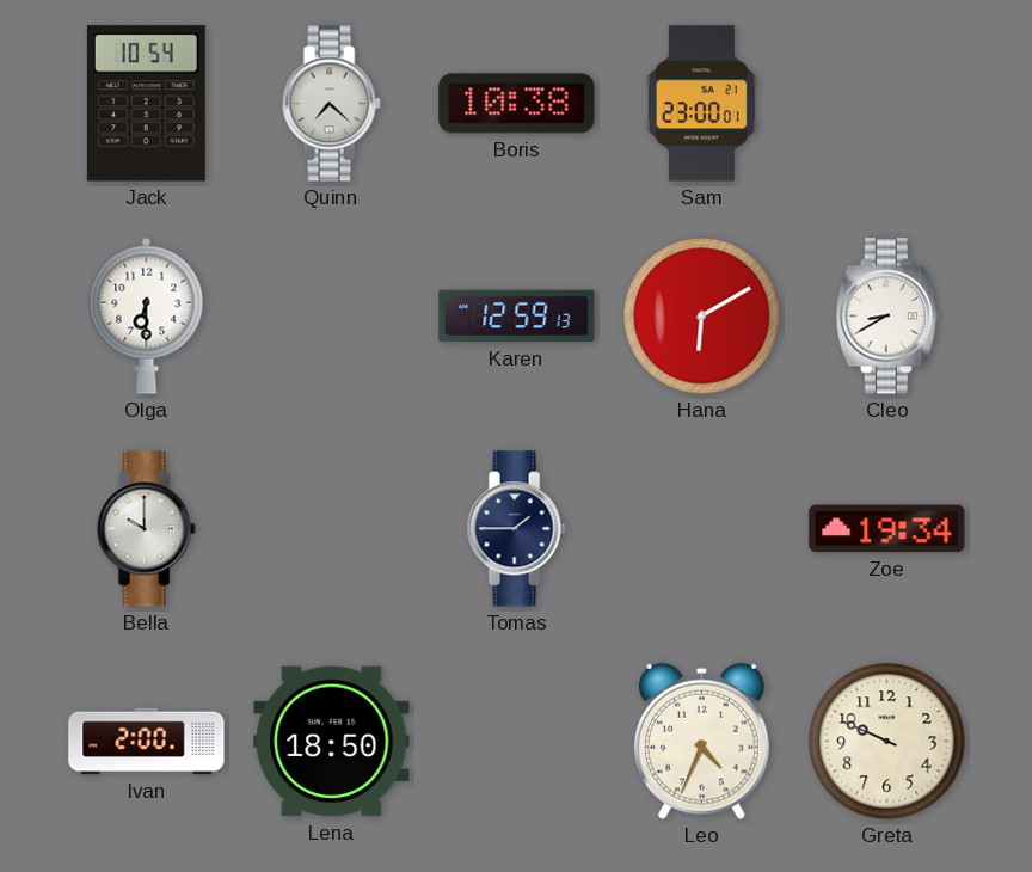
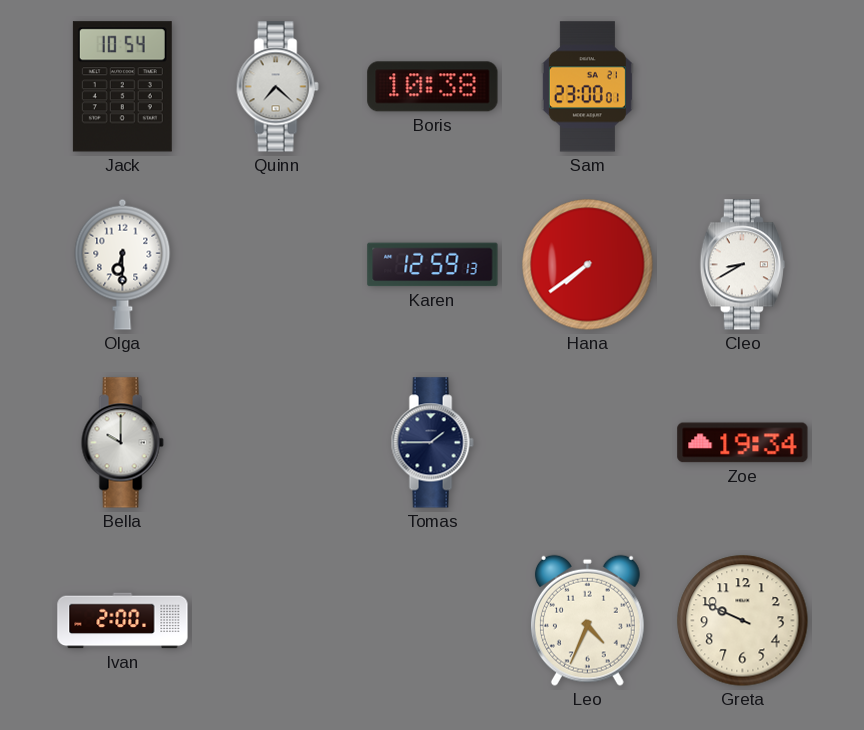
Hana: 6:10 -> 7:39 (588, 265)
Lena: 18:50 -> none (332, 742)
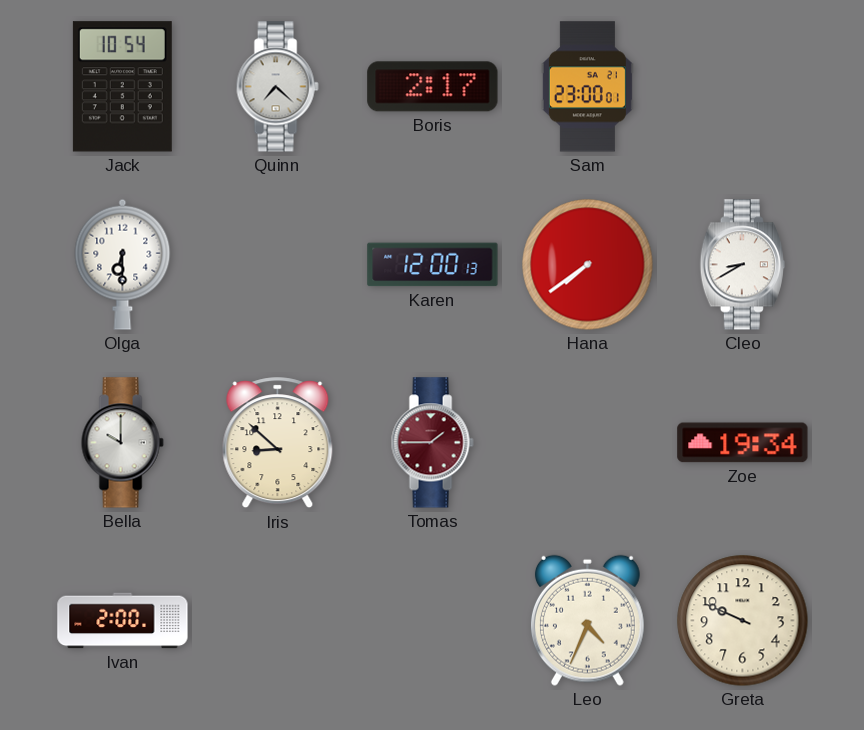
Boris: 10:38 -> 2:17 (433, 87)
Karen: 12:59 -> 12:00 (433, 265)
Iris: none -> 8:52 (278, 443)
Tomas dial: navy -> burgundy (432, 443)
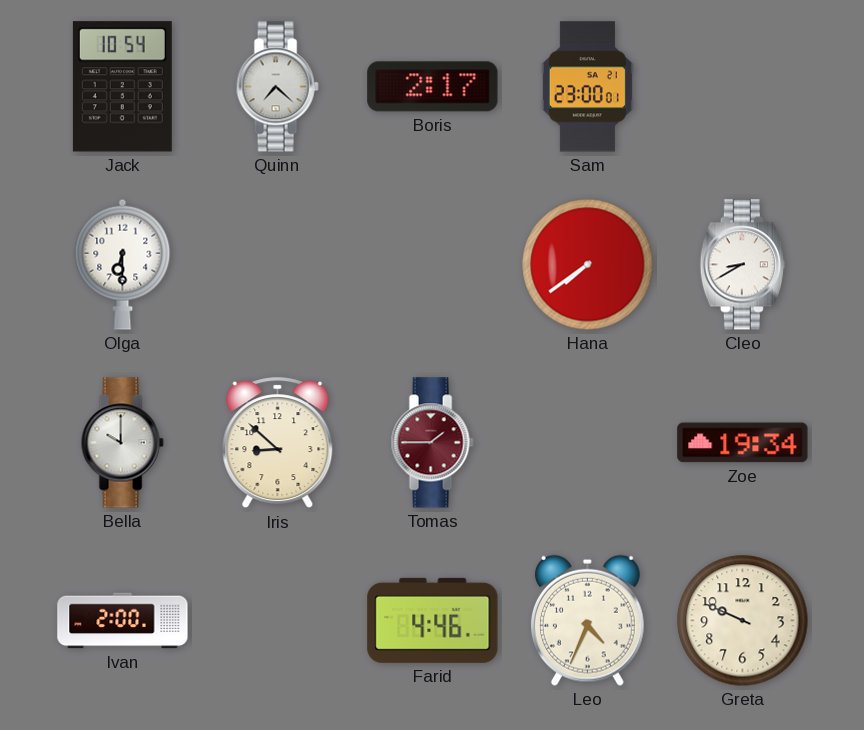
Karen: 12:00 -> none (433, 265)
Farid: none -> 4:46 (433, 620)
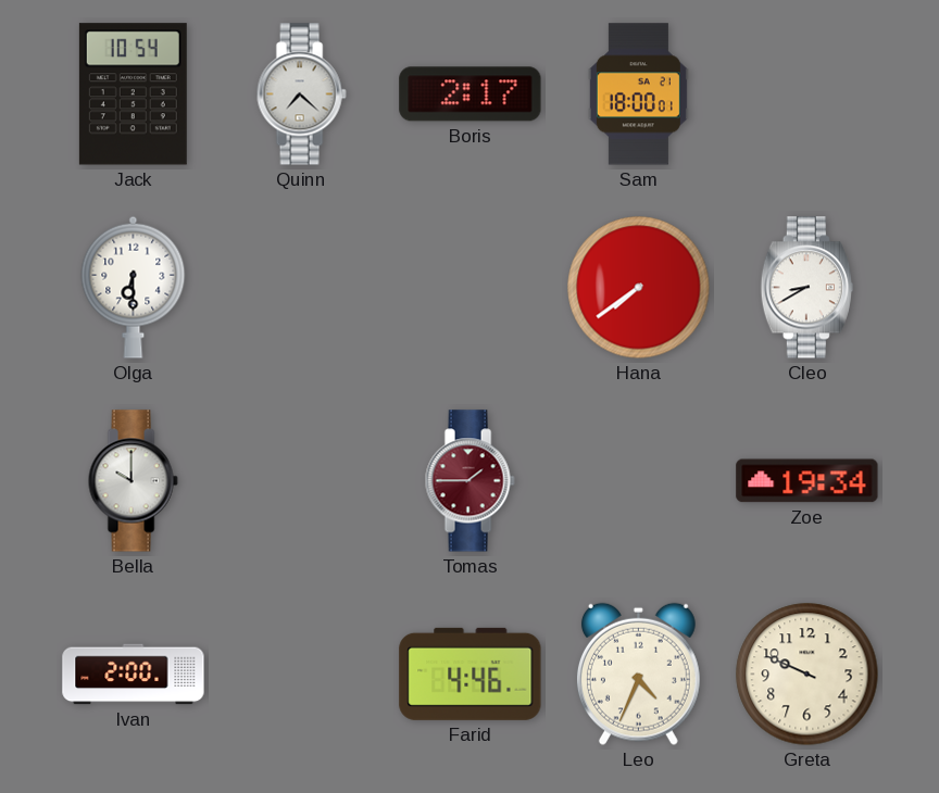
Sam: 23:00 -> 18:00 (638, 95)
Iris: 8:52 -> none (278, 443)
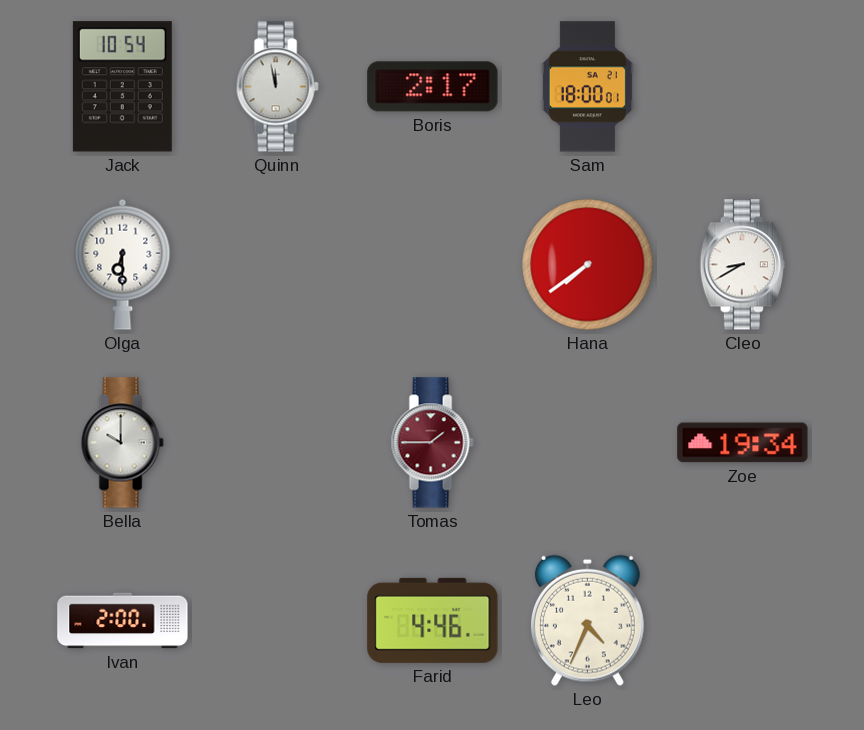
Quinn: 7:22 -> 11:58 (277, 87)
Greta: 9:49 -> none (807, 675)
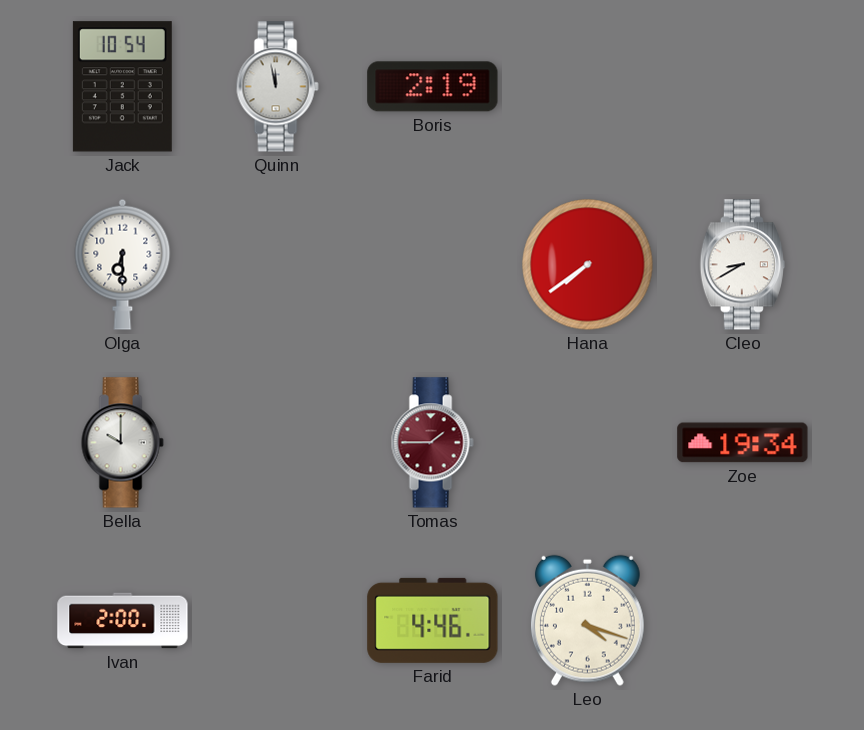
Boris: 2:17 -> 2:19 (433, 87)
Sam: 18:00 -> none (587, 87)
Leo: 4:34 -> 4:18 (587, 620)
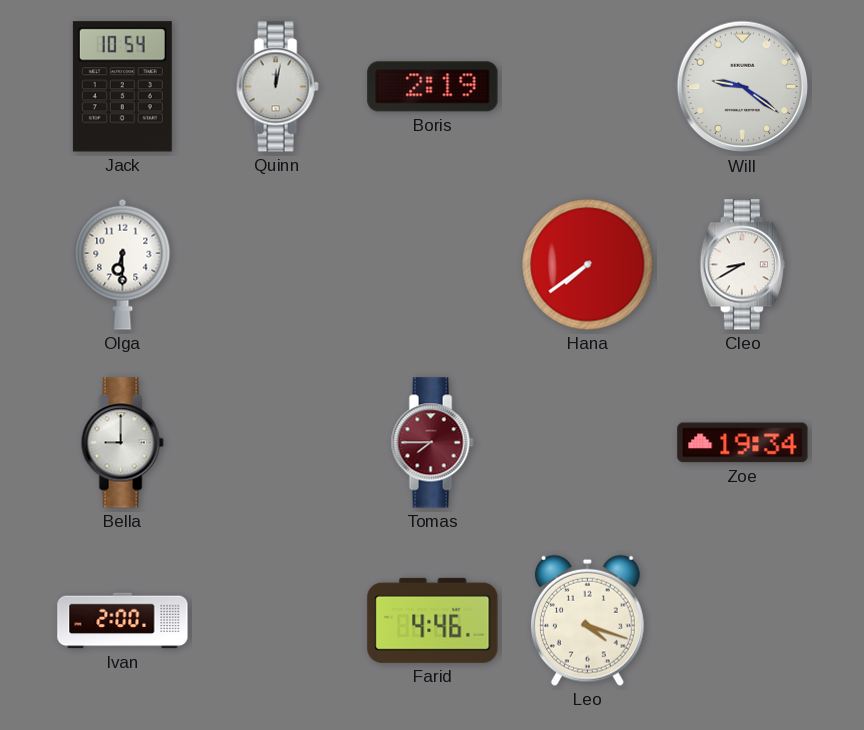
Quinn: 11:58 -> 12:02 (277, 87)
Will: none -> 9:21 (743, 87)
Bella: 10:00 -> 9:00 (122, 443)
Tomas: 1:45 -> 7:45 (432, 443)
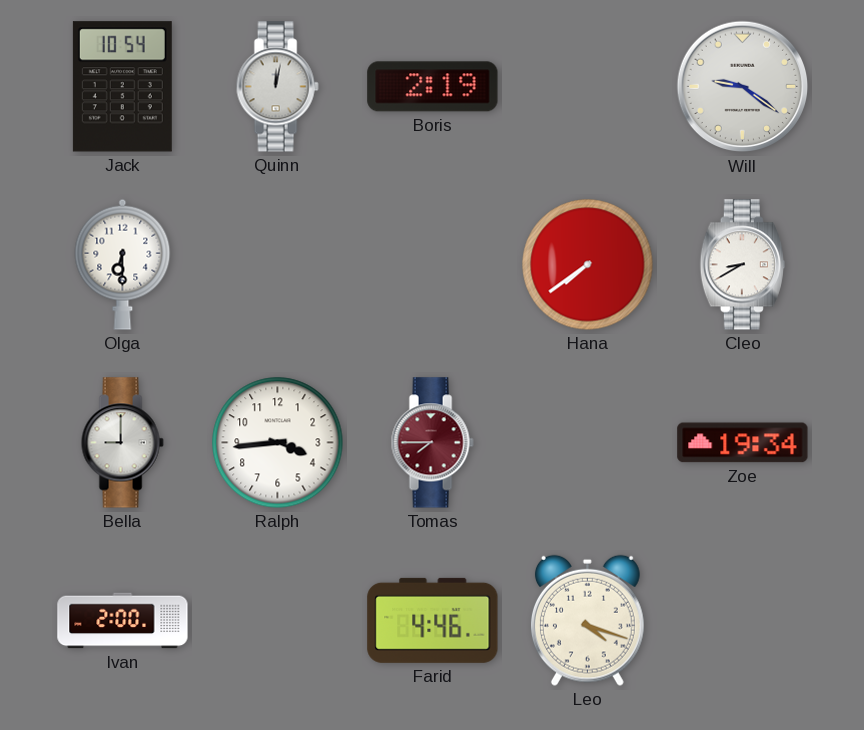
Ralph: none -> 3:44 (278, 443)
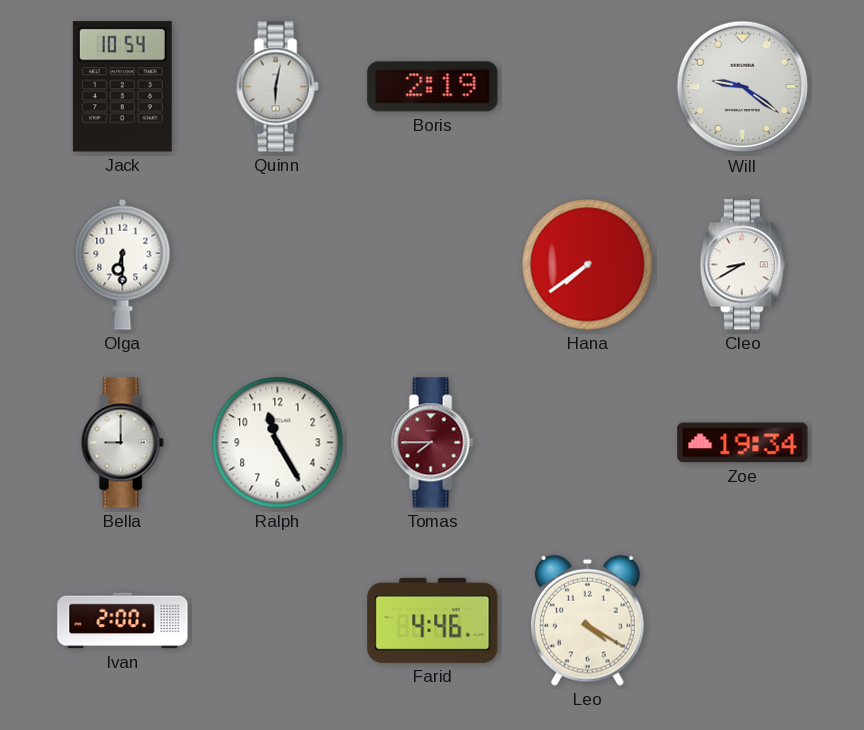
Quinn: 12:02 -> 6:02 (277, 87)
Ralph: 3:44 -> 11:25 (278, 443)
Leo: 4:18 -> 4:20 (587, 620)
